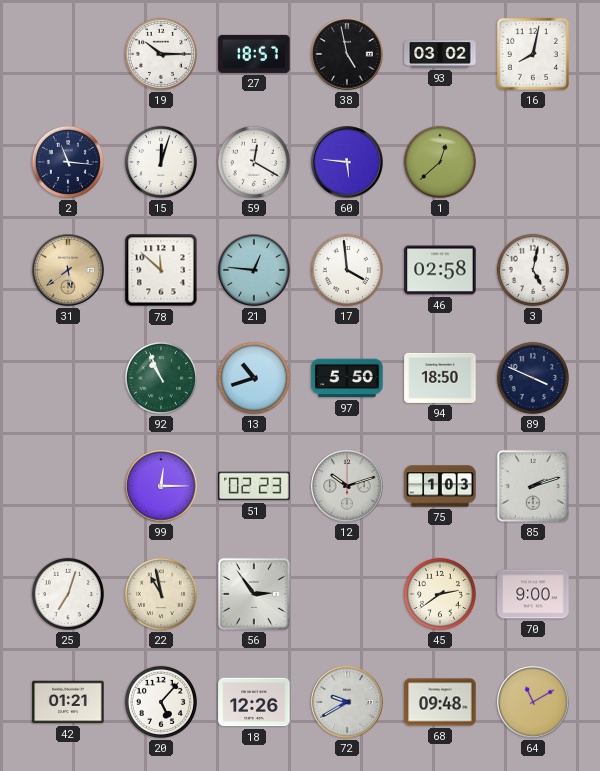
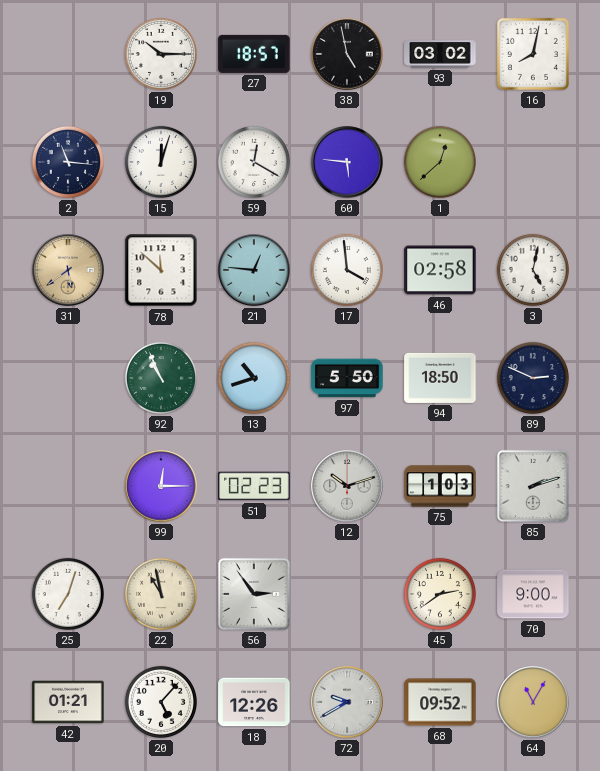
89: 3:49 -> 2:49 (533, 378)
68: 09:48 -> 09:52 (440, 702)
64: 11:10 -> 11:05 (533, 702)
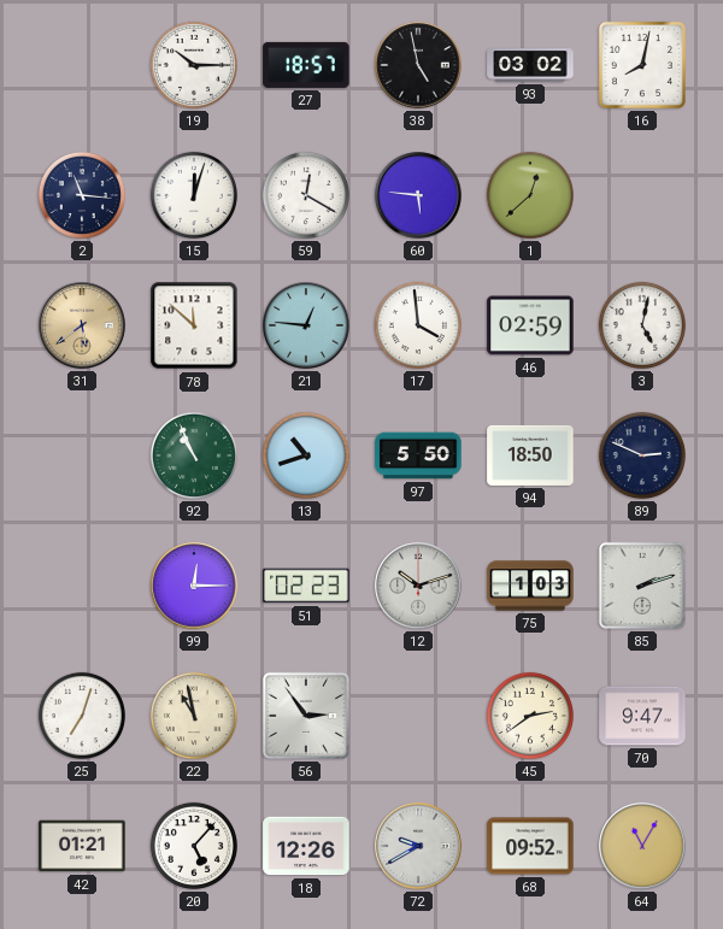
46: 02:58 -> 02:59 (530, 325)
70: 9:00 -> 9:47 (642, 716)
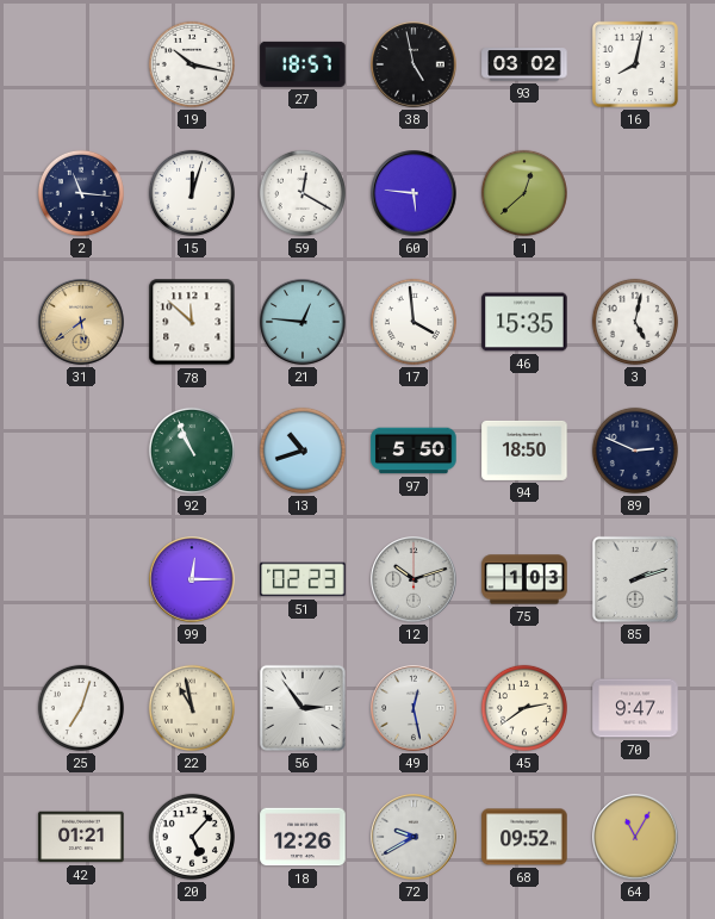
19: 10:15 -> 10:17 (192, 64)
46: 02:59 -> 15:35 (524, 322)
49: none -> 12:28 (414, 708)
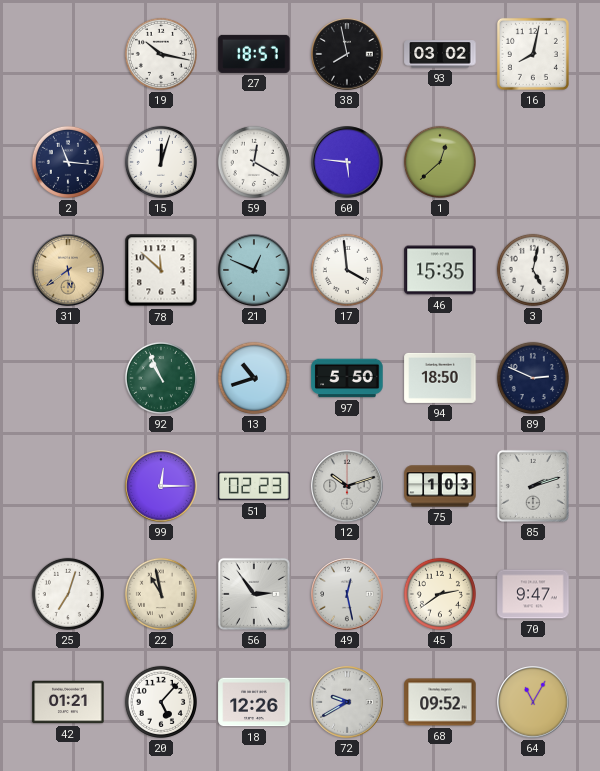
38: 4:58 -> 7:58 (347, 54)
21: 12:46 -> 12:49 (254, 270)
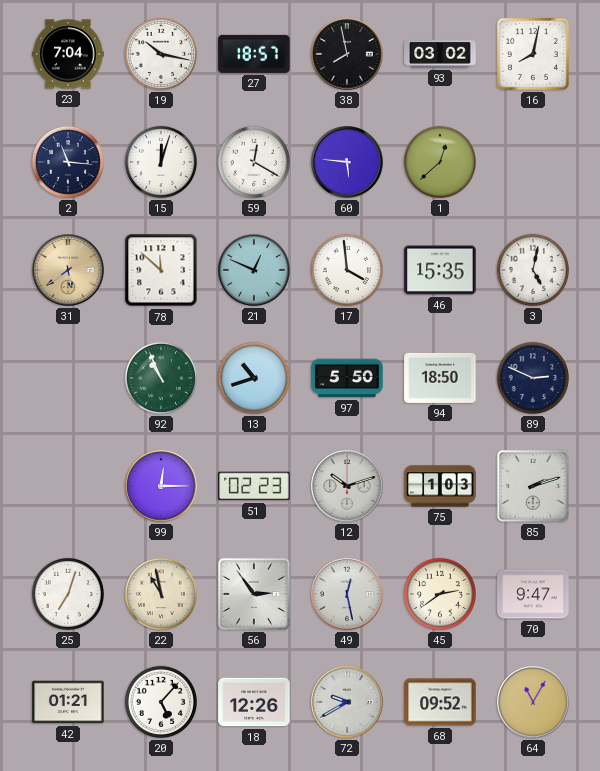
23: none -> 7:04 (68, 54)
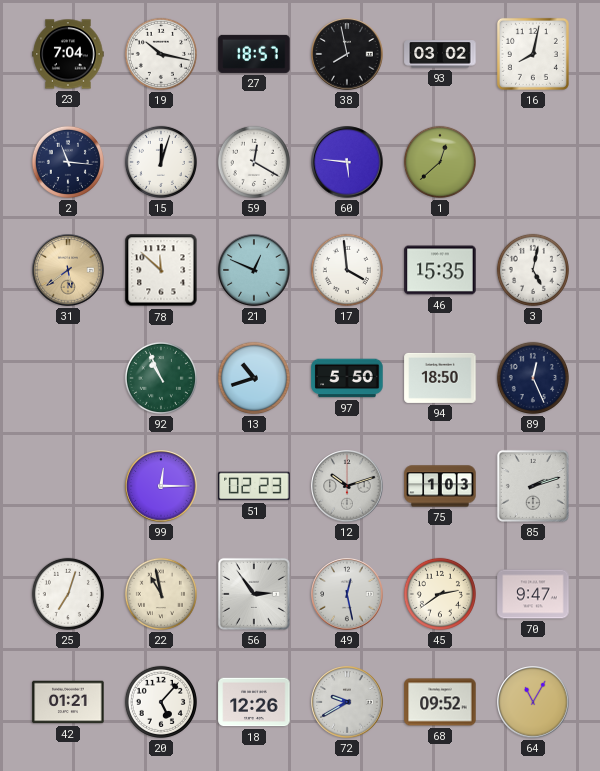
89: 2:49 -> 12:26 (533, 378)
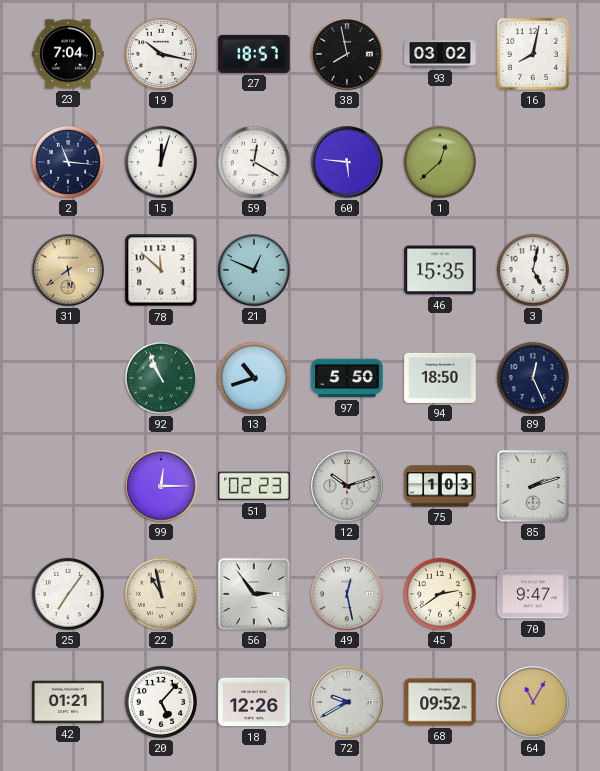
17: 3:59 -> none (347, 270)
25: 7:03 -> 7:06 (68, 594)
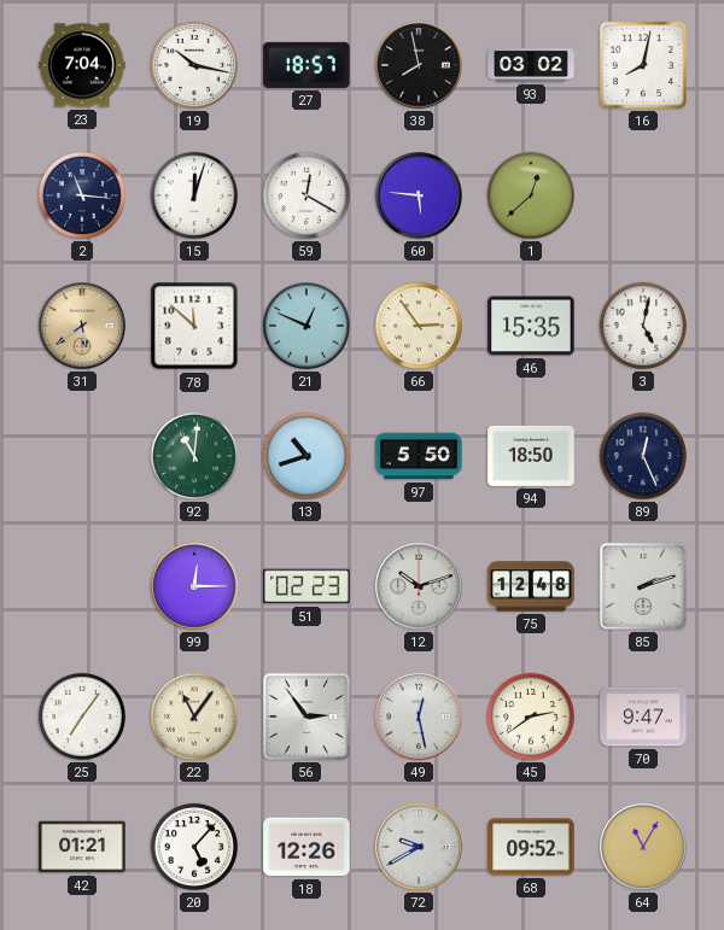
66: none -> 2:54 (419, 326)
92: 10:56 -> 11:01 (194, 456)
75: 1:03 -> 12:48 (531, 586)
22: 10:58 -> 11:06 (194, 716)
